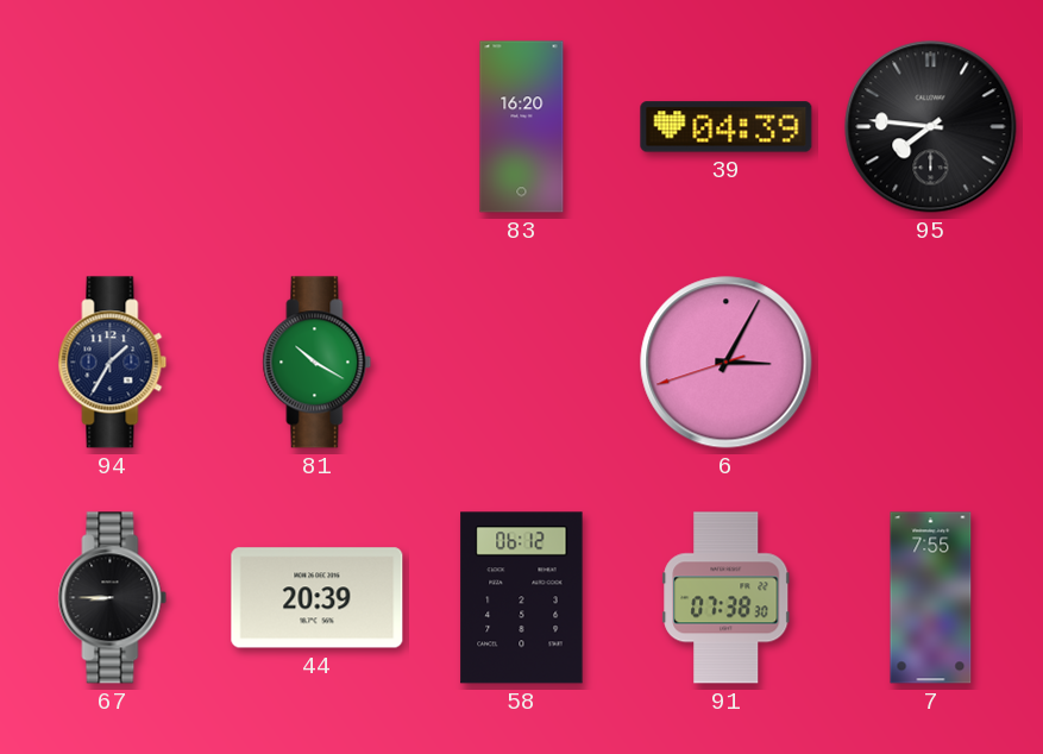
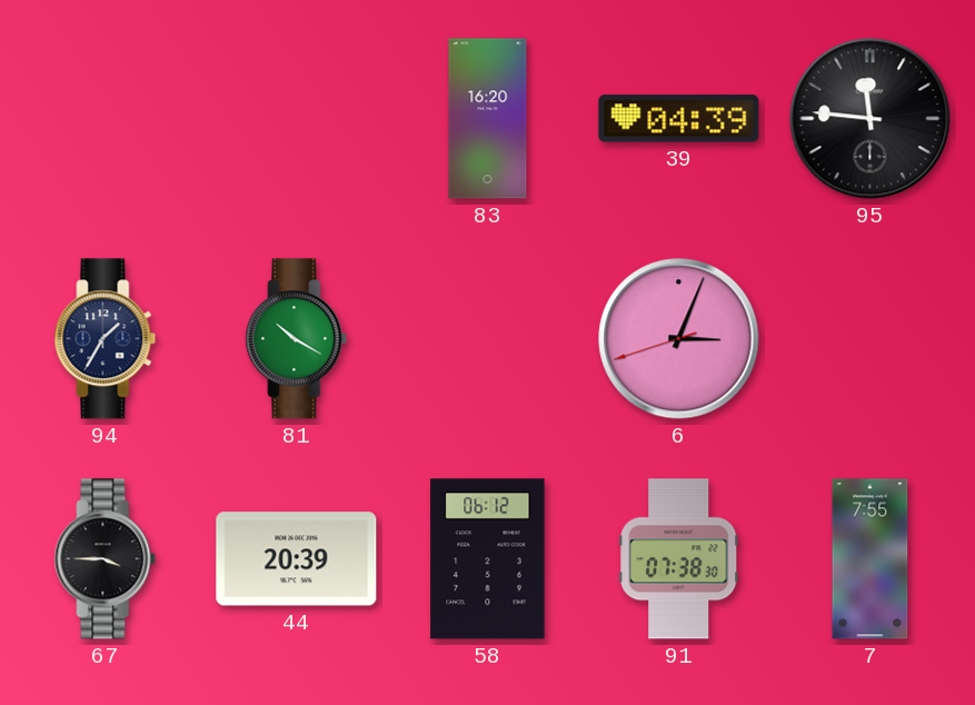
95: 7:46 -> 11:46 (870, 119)
6: 3:04 -> 3:03 (679, 339)
67: 8:45 -> 3:45 (106, 559)
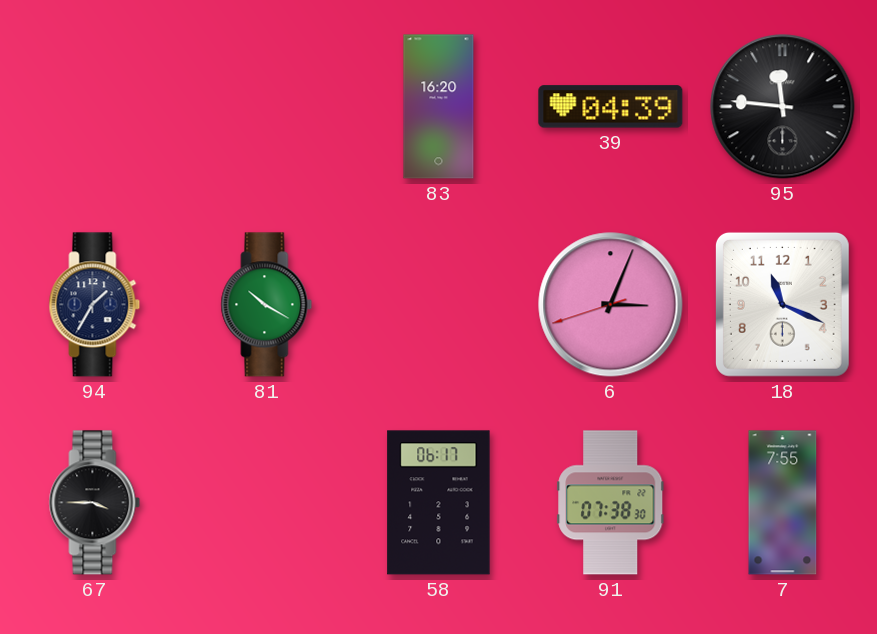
18: none -> 11:19 (782, 304)
44: 20:39 -> none (297, 559)
58: 06:12 -> 06:17 (439, 503)
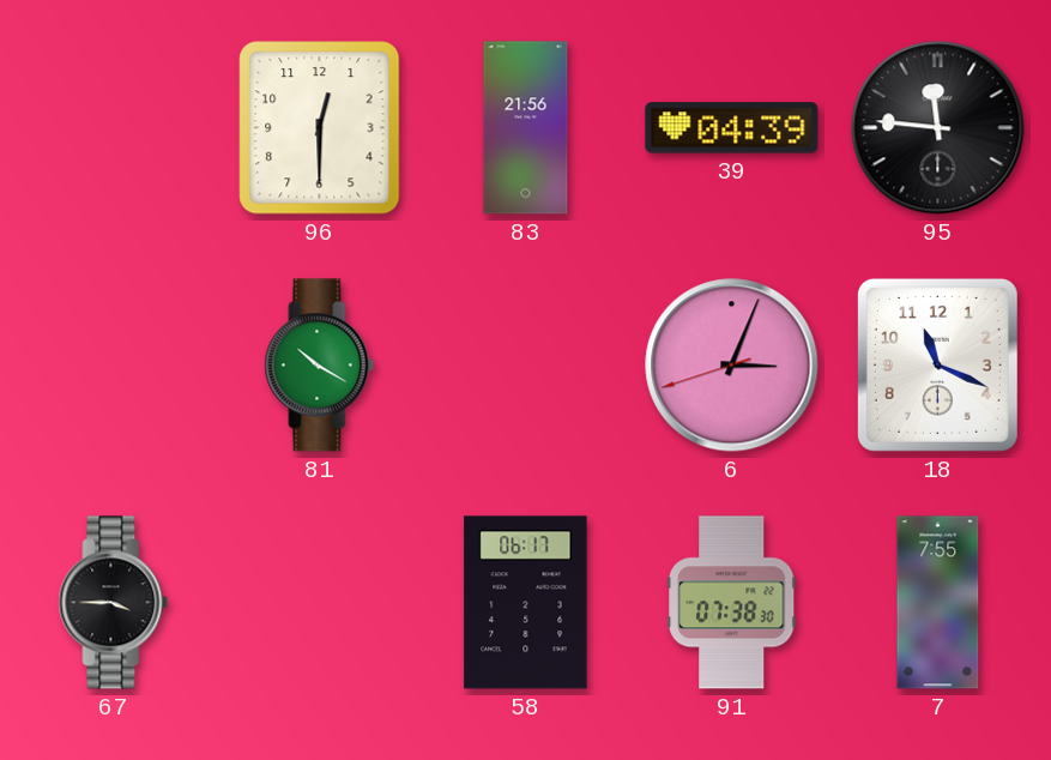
96: none -> 12:30 (320, 128)
83: 16:20 -> 21:56 (526, 128)
94: 1:35 -> none (95, 305)
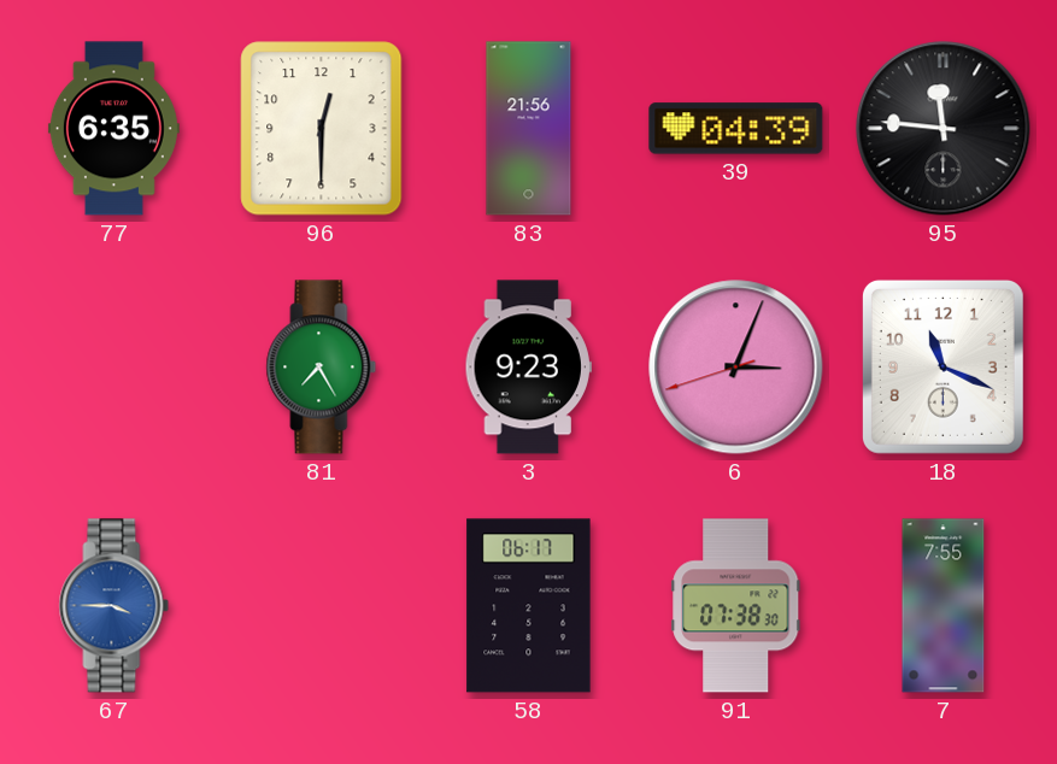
77: none -> 6:35 (113, 129)
81: 10:20 -> 7:25 (322, 368)
3: none -> 9:23 (528, 368)
67 dial: black -> blue (114, 606)
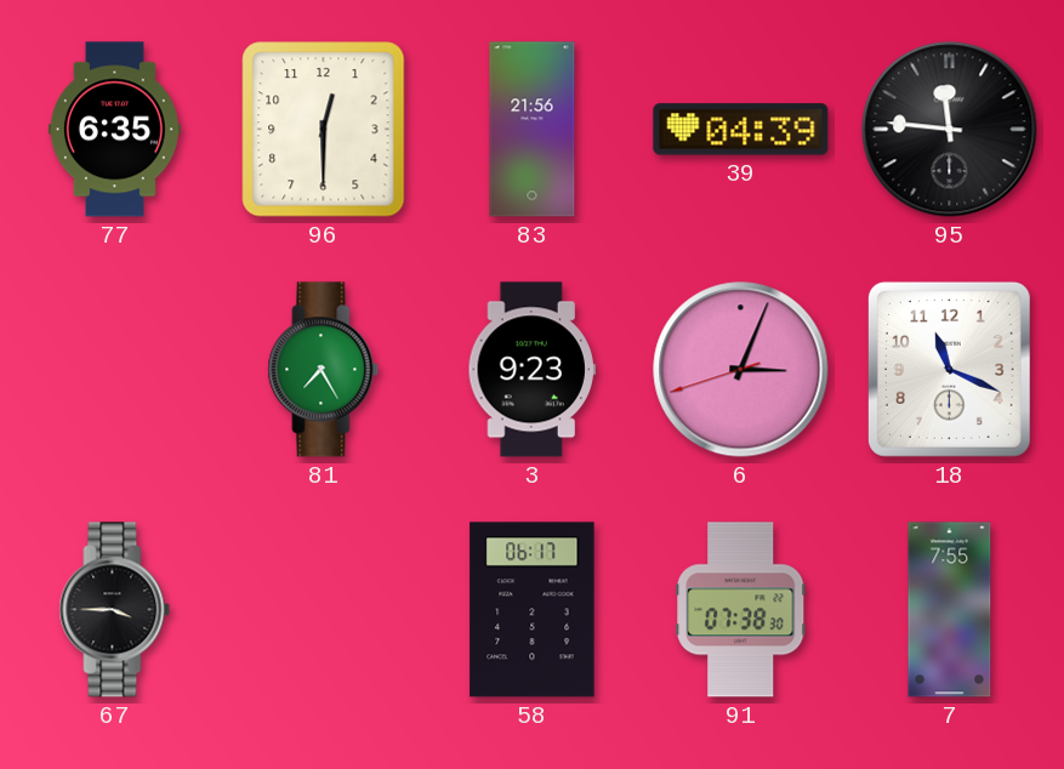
67 dial: blue -> black (115, 610)
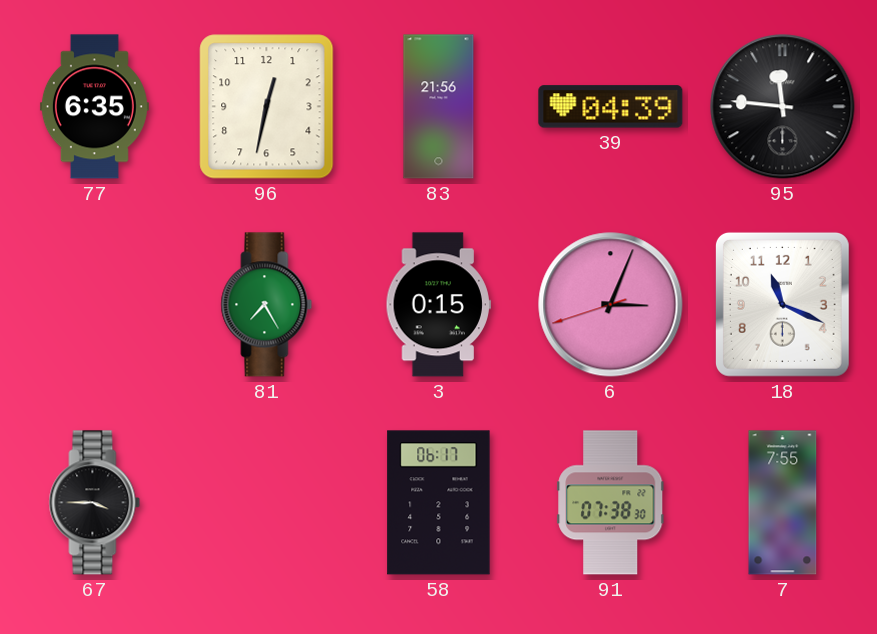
96: 12:30 -> 12:32 (267, 107)
3: 9:23 -> 0:15 (438, 305)
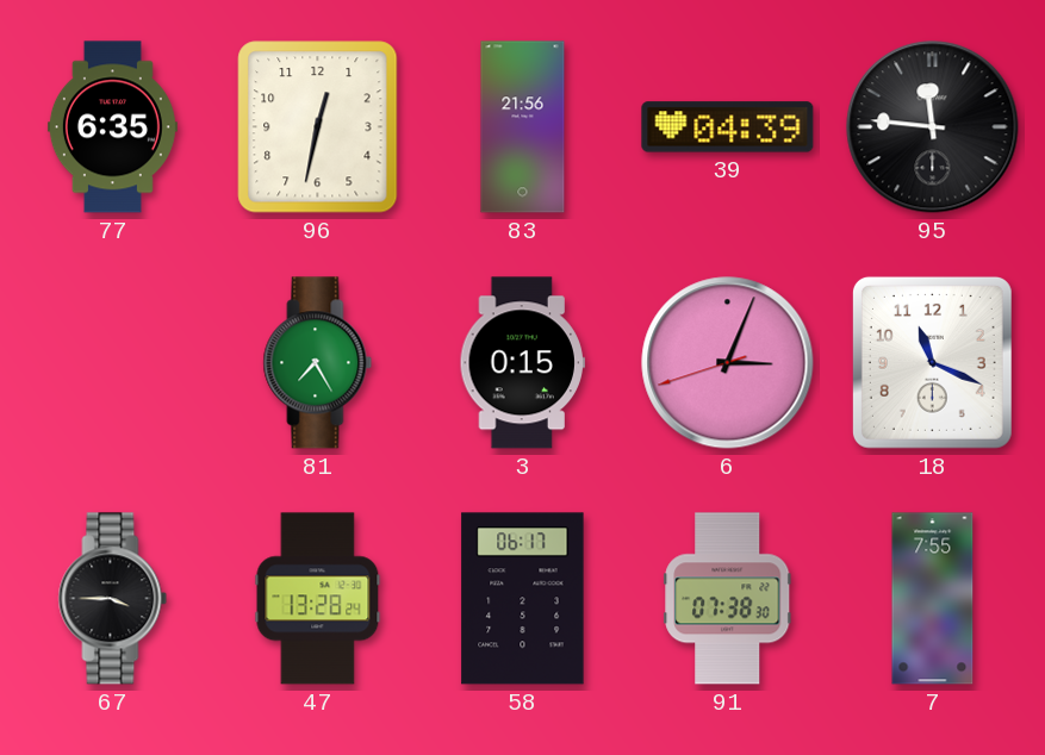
47: none -> 13:28 (318, 599)
